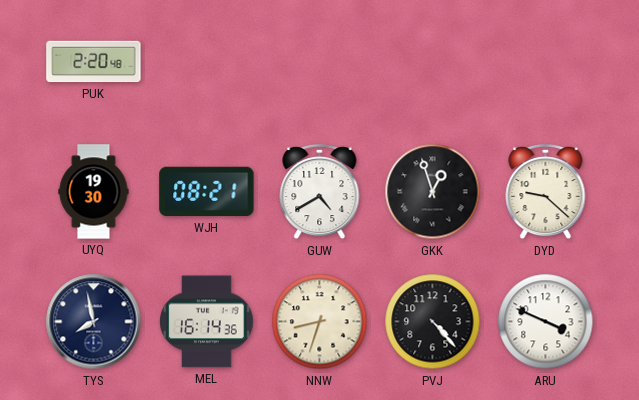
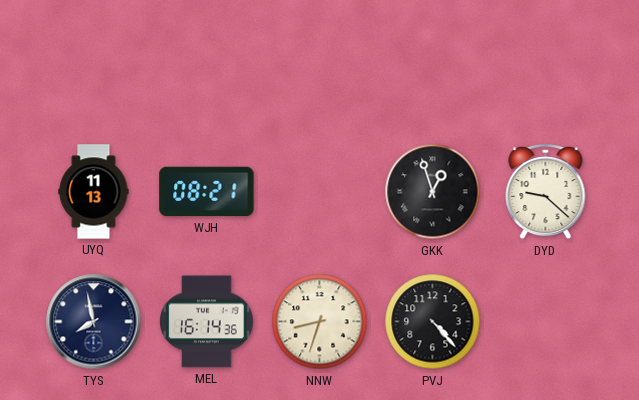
PUK: 2:20 -> none (94, 62)
UYQ: 19:30 -> 11:13 (94, 192)
GUW: 4:40 -> none (320, 192)
ARU: 3:49 -> none (546, 322)
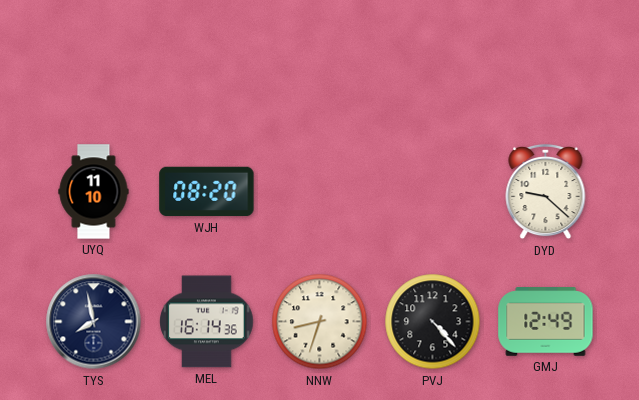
UYQ: 11:13 -> 11:10 (94, 192)
WJH: 08:21 -> 08:20 (207, 192)
GKK: 12:57 -> none (433, 192)
GMJ: none -> 12:49 (546, 322)
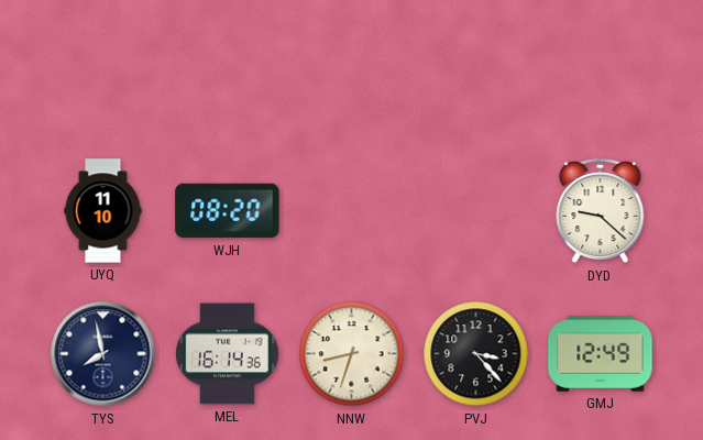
PVJ: 4:23 -> 3:23 (476, 354)
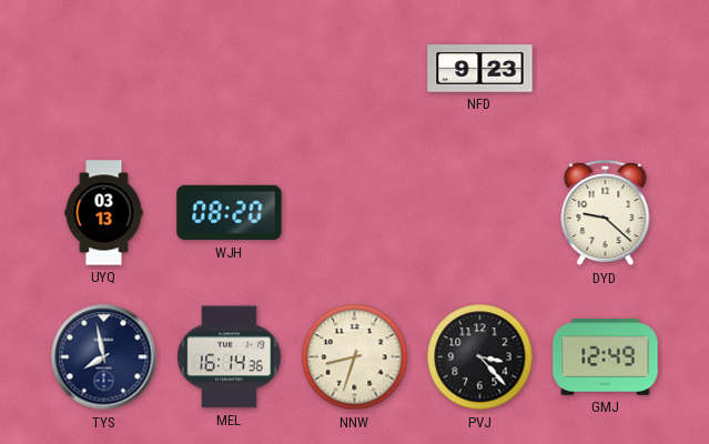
NFD: none -> 9:23 (480, 69)
UYQ: 11:10 -> 03:13 (104, 213)
